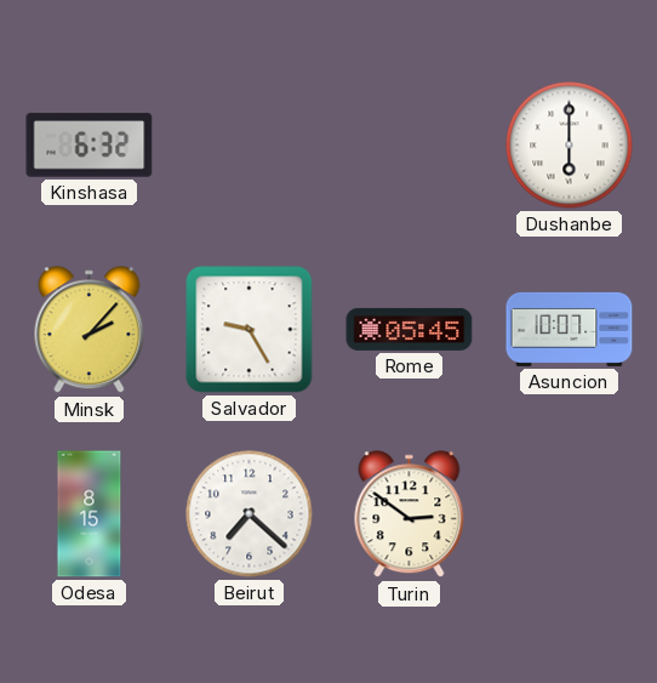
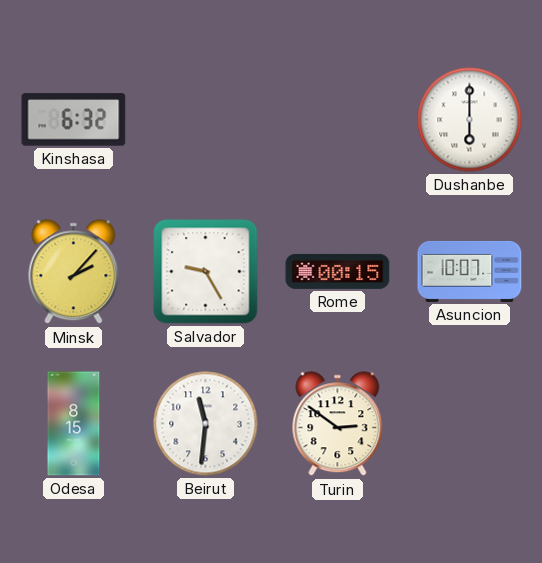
Rome: 05:45 -> 00:15 (338, 271)
Beirut: 7:22 -> 11:31 (206, 424)
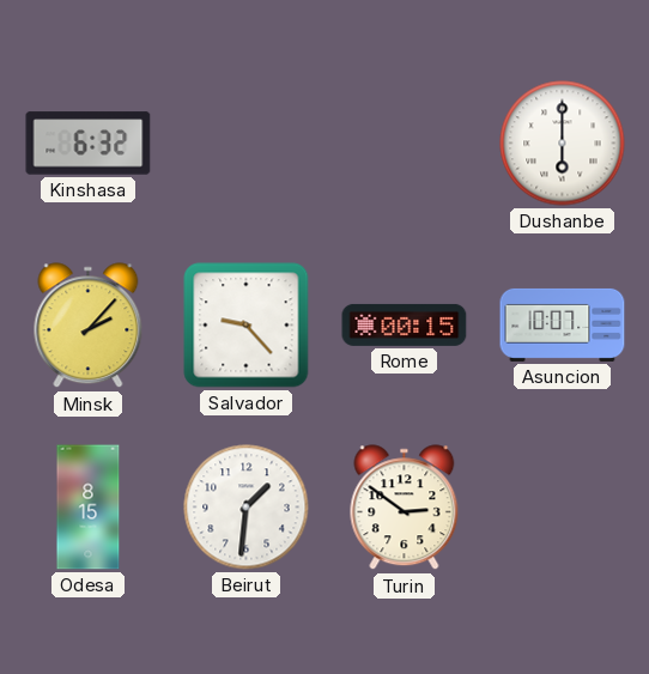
Salvador: 9:25 -> 9:23 (247, 326)
Beirut: 11:31 -> 1:31 (247, 508)
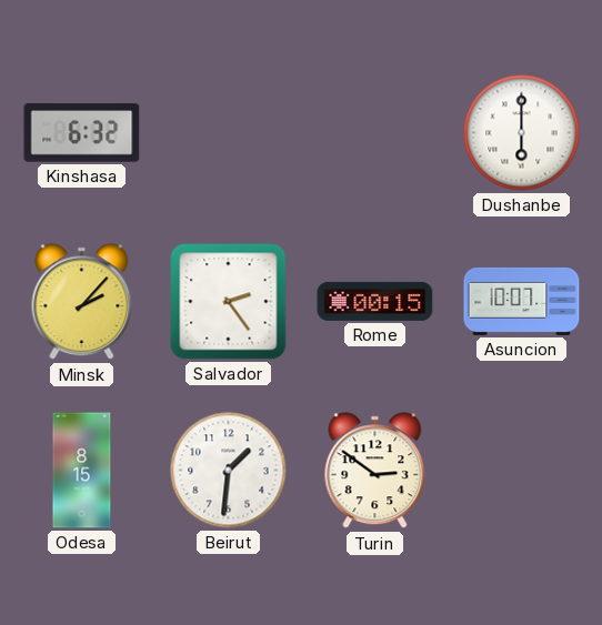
Salvador: 9:23 -> 2:24 (229, 302)
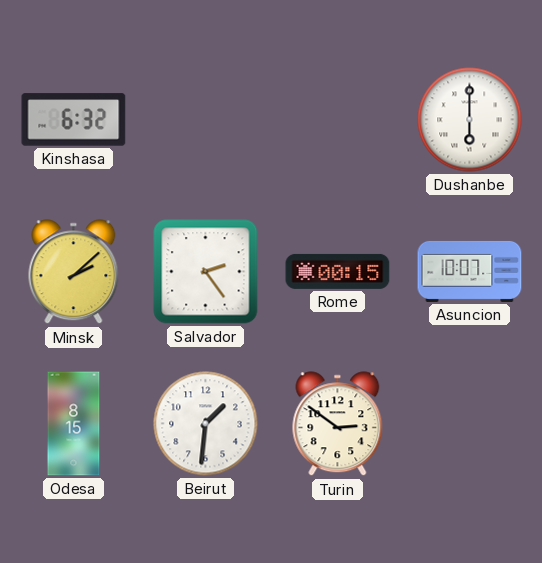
Minsk: 2:07 -> 2:08 (74, 272)
